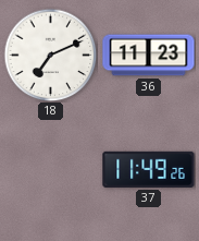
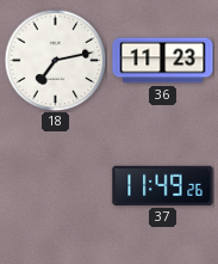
18: 7:11 -> 7:13 (55, 60)
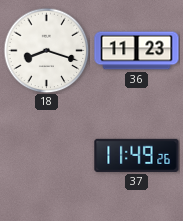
18: 7:13 -> 8:18 (46, 50)
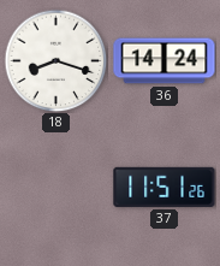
36: 11:23 -> 14:24 (165, 61)
37: 11:49 -> 11:51 (165, 187)
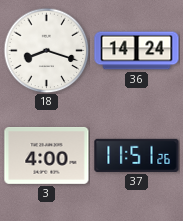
3: none -> 4:00 (47, 155)
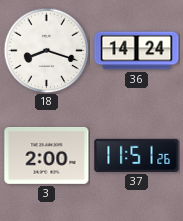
3: 4:00 -> 2:00 (47, 155)
